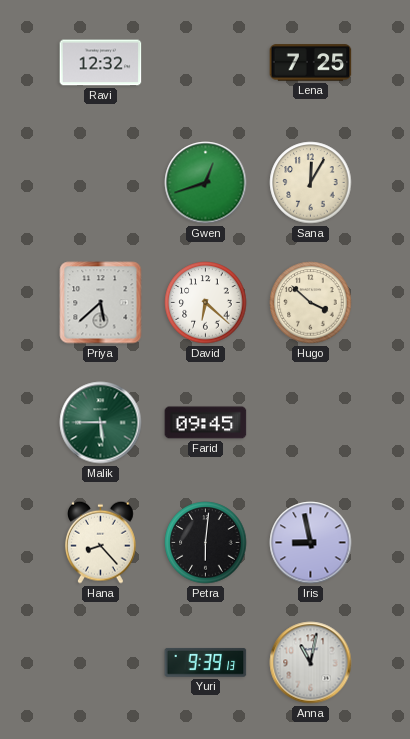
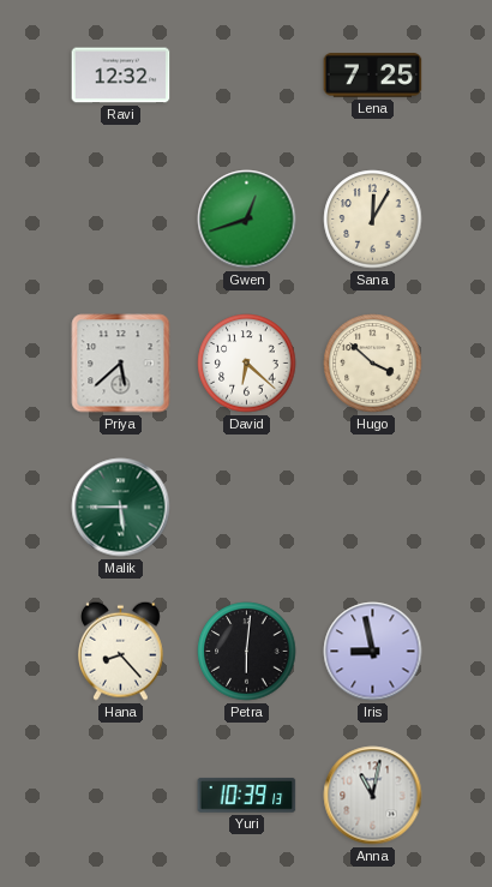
Farid: 09:45 -> none (206, 423)
Yuri: 9:39 -> 10:39 (247, 795)
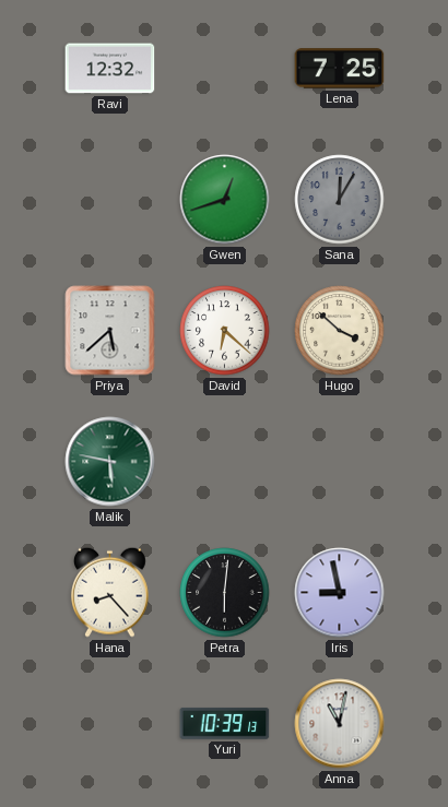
Sana dial: cream -> grey (340, 200)
Malik: 5:45 -> 5:47 (110, 462)
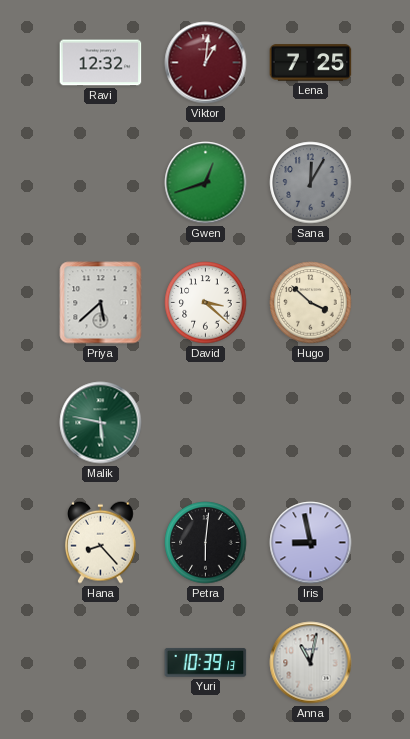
Viktor: none -> 1:01 (206, 63)
David: 6:22 -> 3:22 (206, 303)
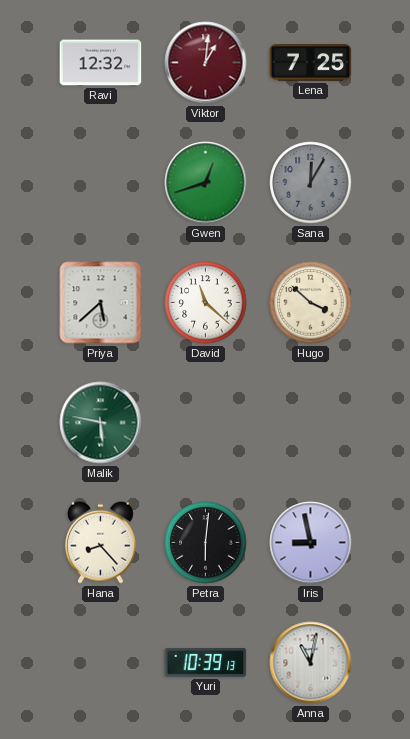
David: 3:22 -> 11:22 (206, 303)
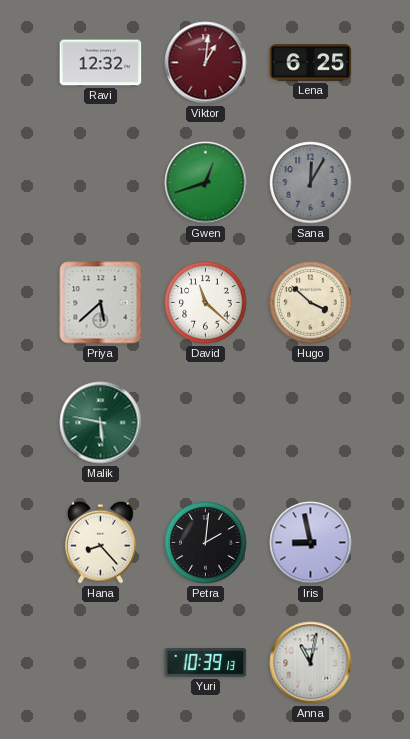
Lena: 7:25 -> 6:25 (311, 63)
Petra: 6:01 -> 2:01 (206, 543)
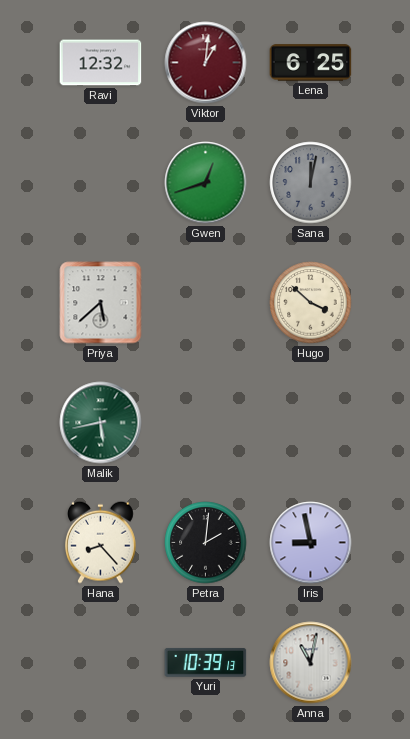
Sana: 12:05 -> 12:02 (311, 183)
David: 11:22 -> none (206, 303)
Malik: 5:47 -> 5:43 (101, 423)
